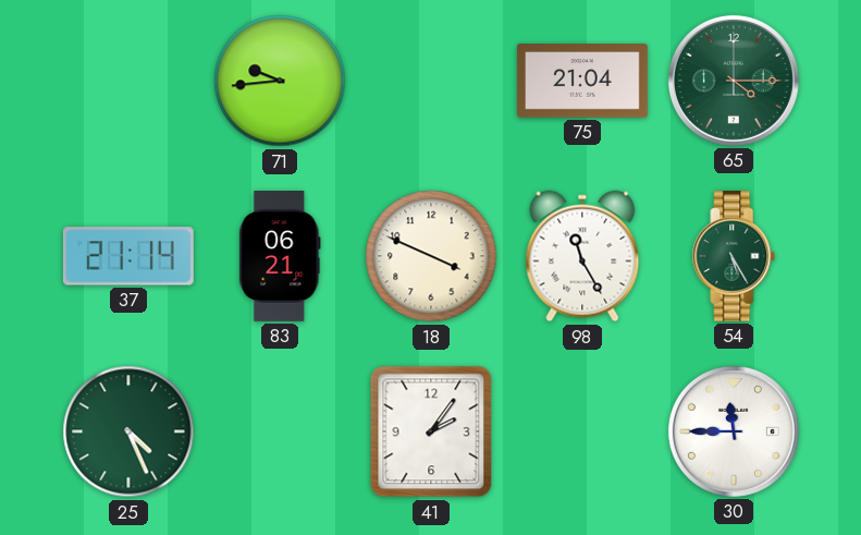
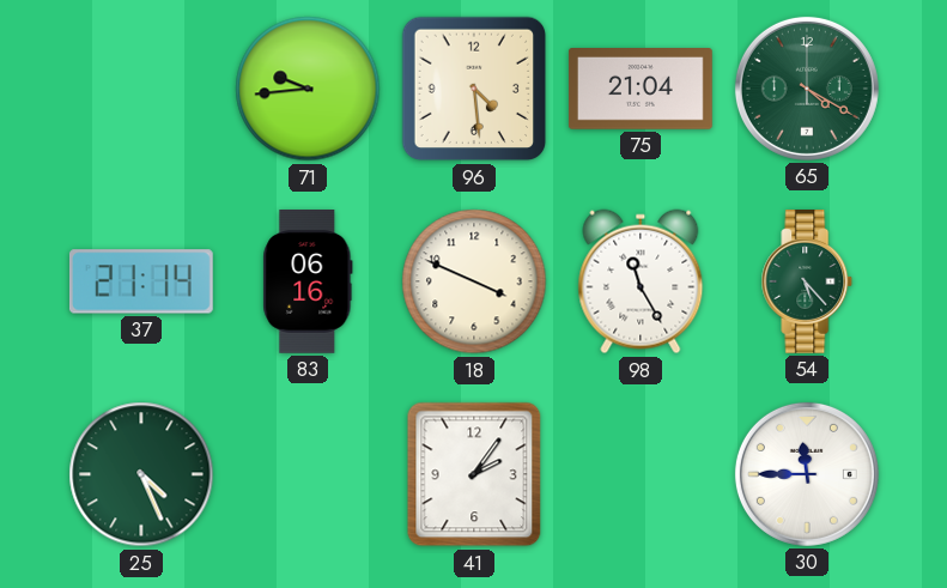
96: none -> 4:29 (474, 89)
65: 4:15 -> 4:20 (807, 89)
83: 06:21 -> 06:16 (308, 283)
54: 5:25 -> 5:23 (807, 283)
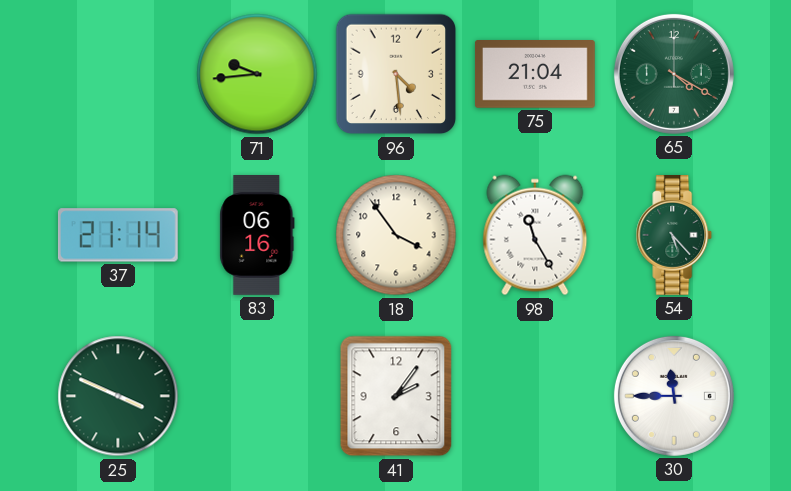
18: 3:49 -> 3:54 (396, 235)
25: 4:26 -> 3:49 (118, 396)
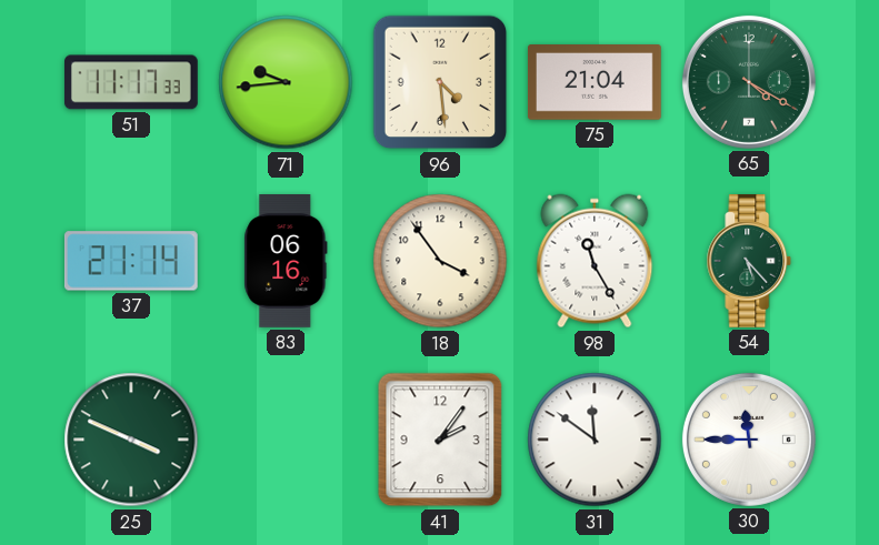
51: none -> 11:17 (131, 82)
31: none -> 11:51 (595, 440)
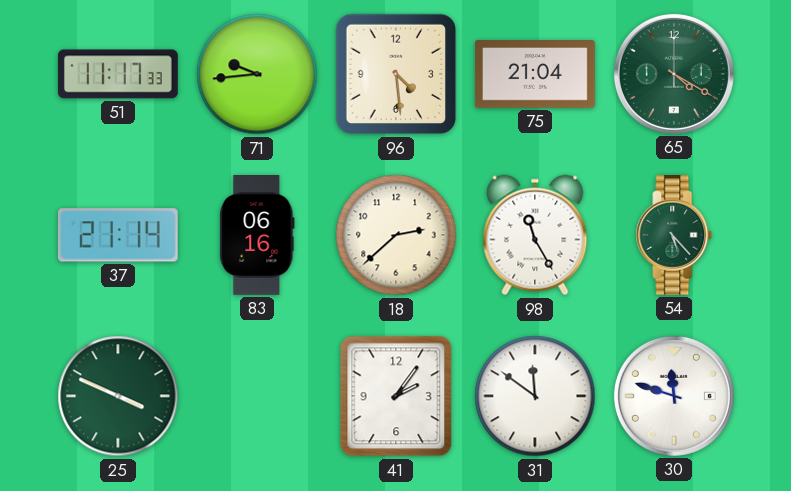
18: 3:54 -> 2:38 (396, 235)
30: 11:45 -> 11:48 (674, 396)
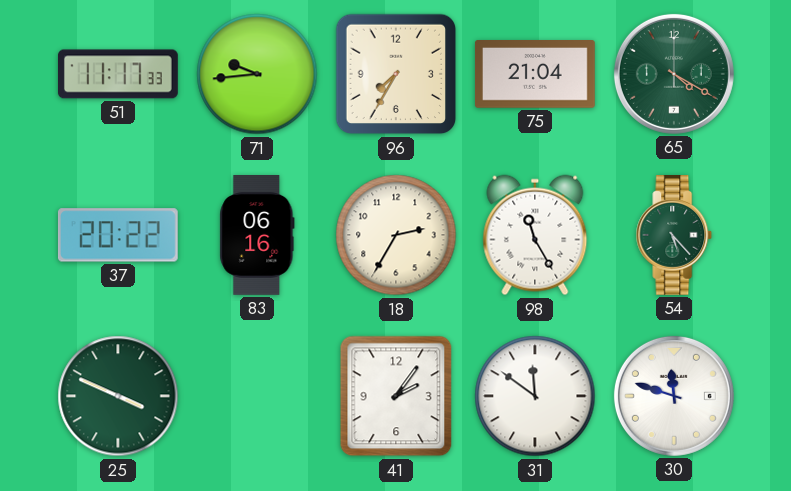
96: 4:29 -> 7:35 (396, 74)
37: 21:14 -> 20:22 (118, 235)
18: 2:38 -> 2:35 (396, 235)
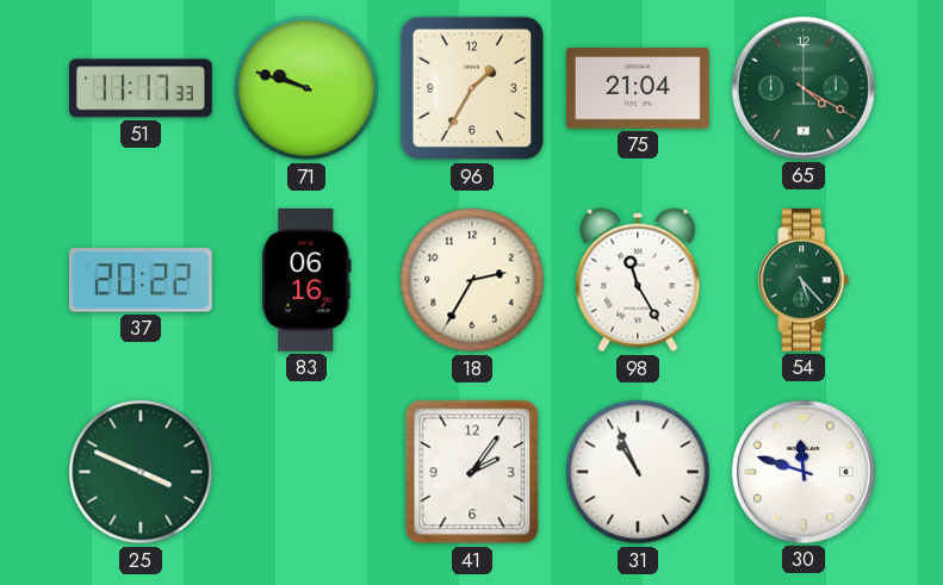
71: 9:44 -> 9:48 (306, 88)
96: 7:35 -> 1:35 (472, 88)
31: 11:51 -> 10:56 (638, 472)
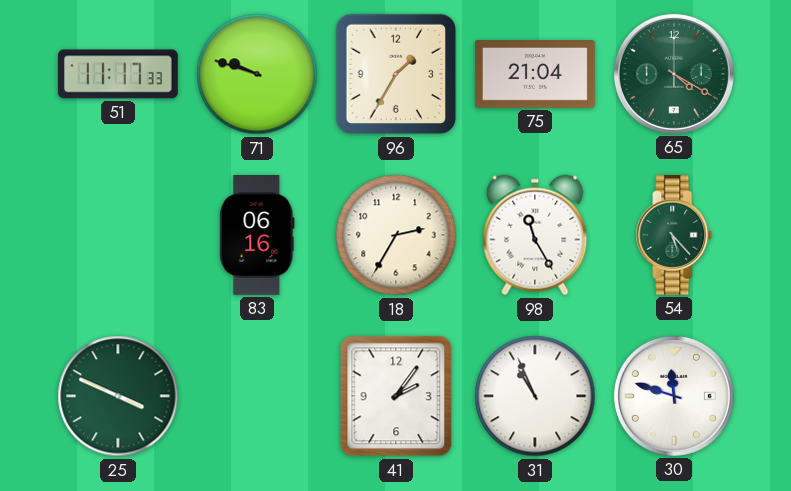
37: 20:22 -> none (141, 280)
